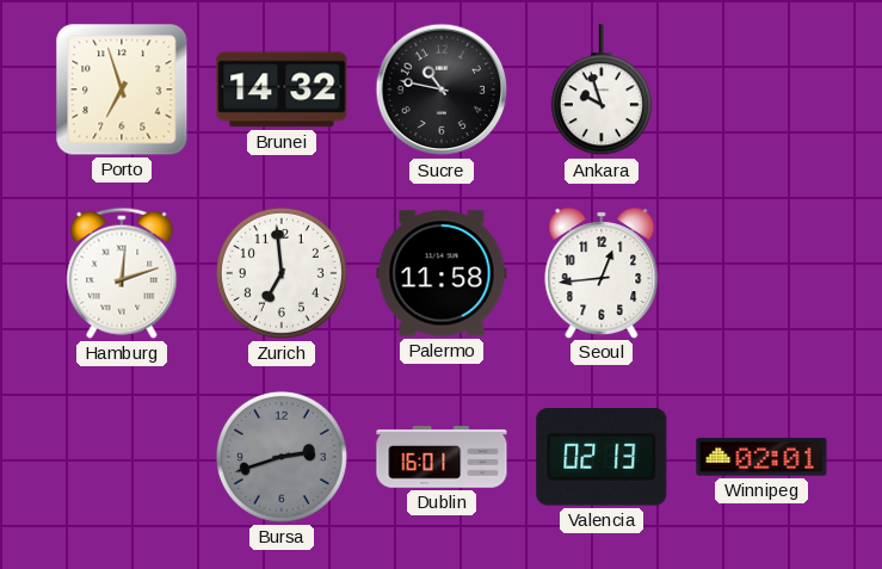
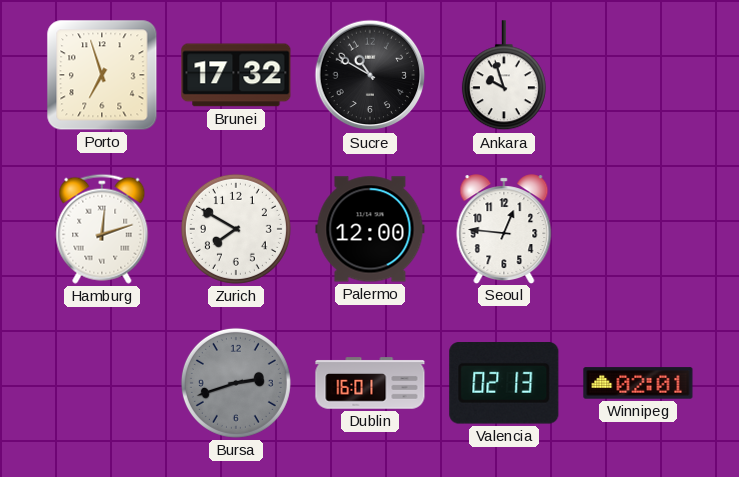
Brunei: 14:32 -> 17:32 (236, 75)
Sucre: 10:47 -> 10:50 (370, 75)
Zurich: 6:59 -> 7:50 (236, 229)
Palermo: 11:58 -> 12:00 (370, 229)
Seoul: 12:44 -> 12:46 (504, 229)
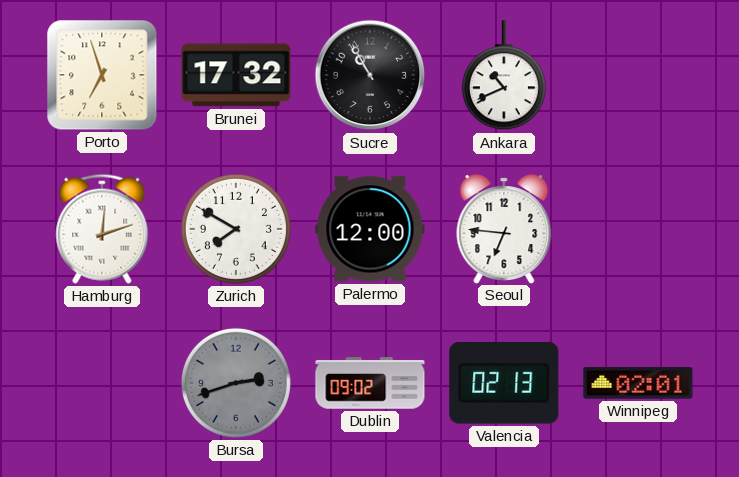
Sucre: 10:50 -> 10:55 (370, 75)
Ankara: 9:57 -> 10:41 (504, 76)
Seoul: 12:46 -> 6:46 (504, 229)
Dublin: 16:01 -> 09:02 (370, 383)
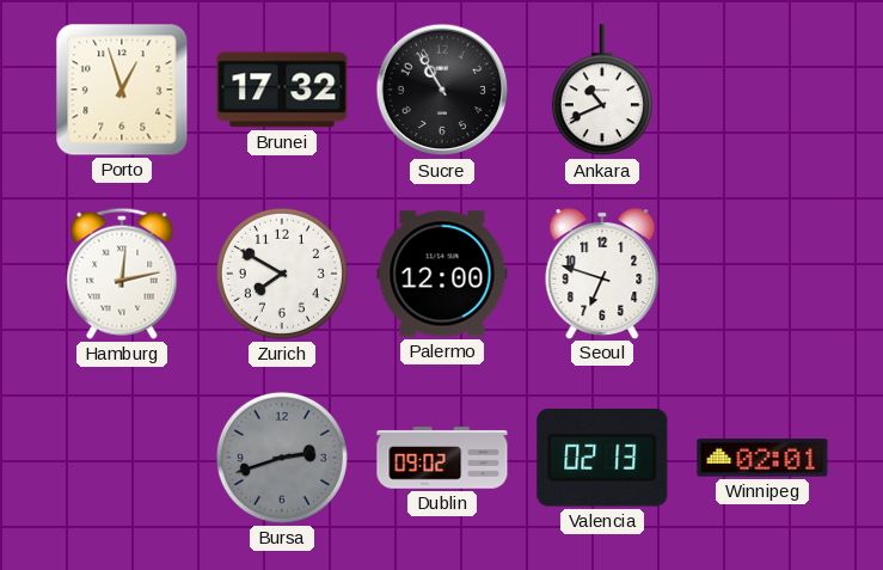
Porto: 6:57 -> 12:57 (122, 90)
Hamburg: 12:12 -> 12:13 (122, 274)
Seoul: 6:46 -> 6:48 (602, 274)
